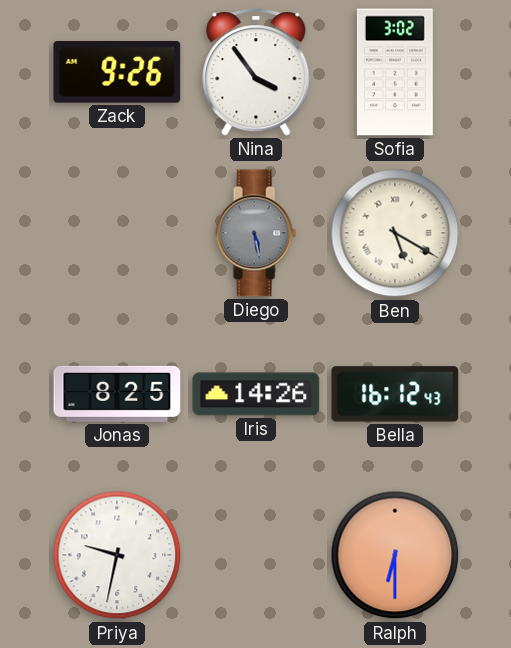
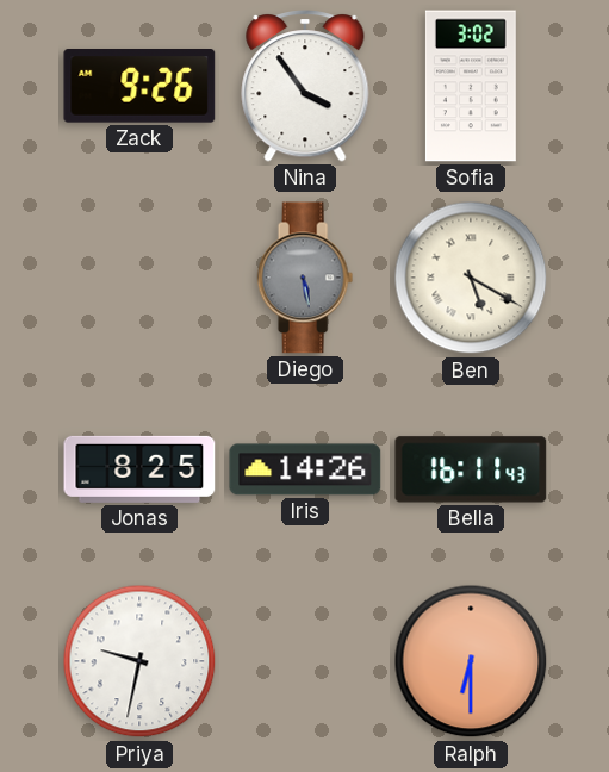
Bella: 16:12 -> 16:11 (471, 469)
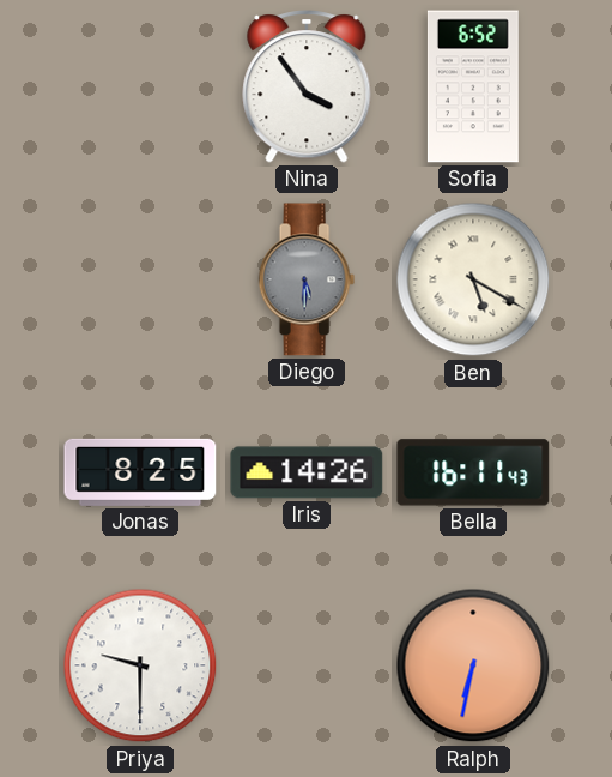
Zack: 9:26 -> none (139, 86)
Sofia: 3:02 -> 6:52 (473, 86)
Diego: 5:28 -> 5:30 (307, 279)
Priya: 9:32 -> 9:30 (140, 665)
Ralph: 6:30 -> 6:32 (473, 665)
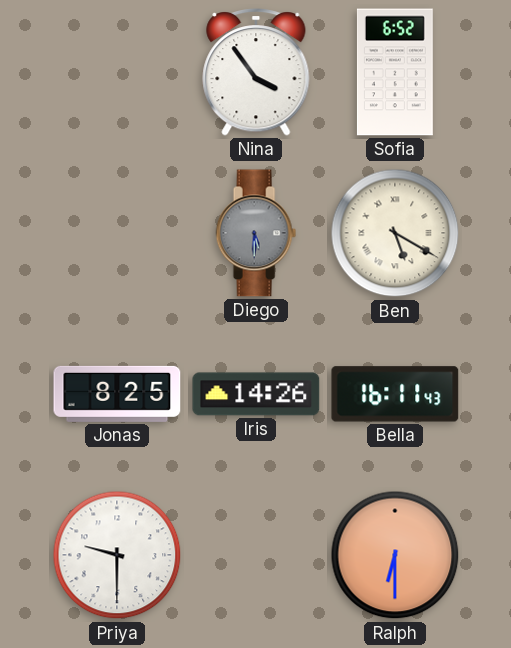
Ralph: 6:32 -> 6:30 (395, 555)
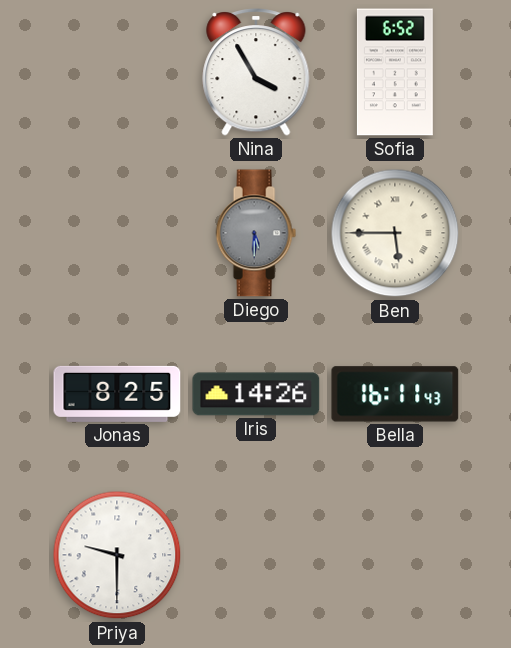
Nina: 3:54 -> 3:55 (256, 72)
Ben: 5:20 -> 5:45 (395, 233)
Ralph: 6:30 -> none (395, 555)
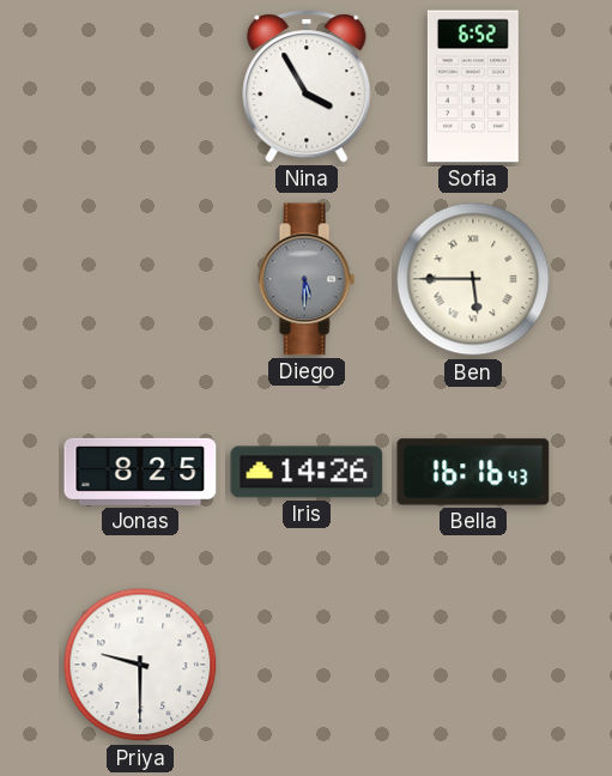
Bella: 16:11 -> 16:16 (473, 472)
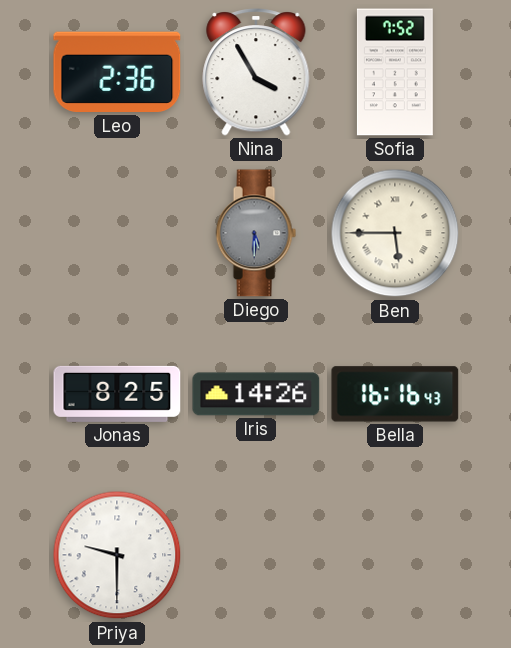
Leo: none -> 2:36 (117, 72)
Sofia: 6:52 -> 7:52 (395, 72)
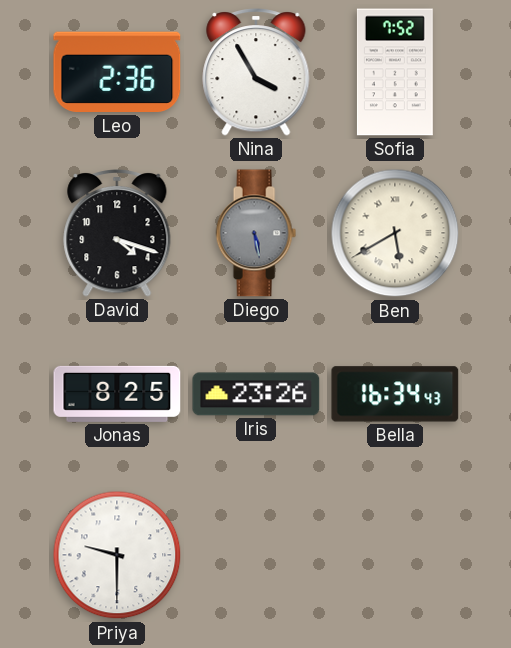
David: none -> 4:18 (117, 233)
Diego: 5:30 -> 5:28 (256, 233)
Ben: 5:45 -> 5:40 (395, 233)
Iris: 14:26 -> 23:26 (256, 394)
Bella: 16:16 -> 16:34 (395, 394)
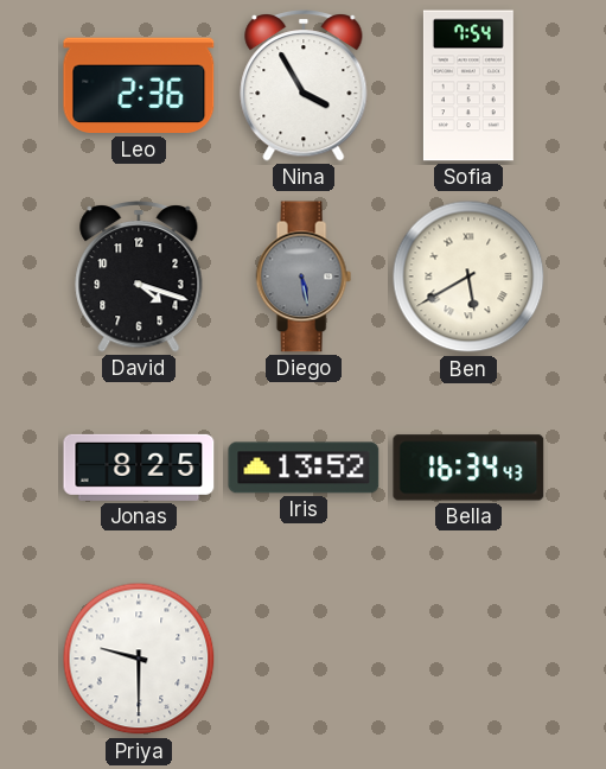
Sofia: 7:52 -> 7:54 (468, 85)
Iris: 23:26 -> 13:52 (304, 468)
